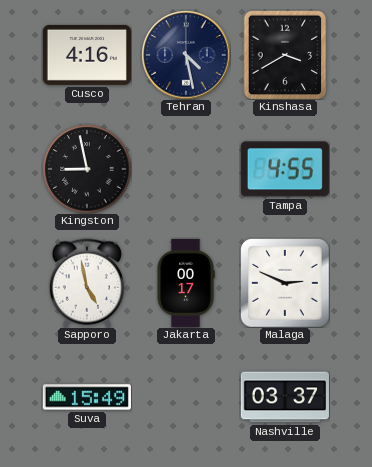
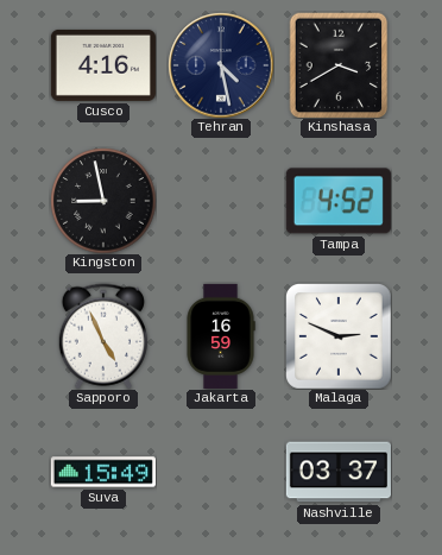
Tampa: 4:55 -> 4:52 (339, 201)
Sapporo: 4:58 -> 4:56 (103, 336)
Jakarta: 00:17 -> 16:59 (221, 336)
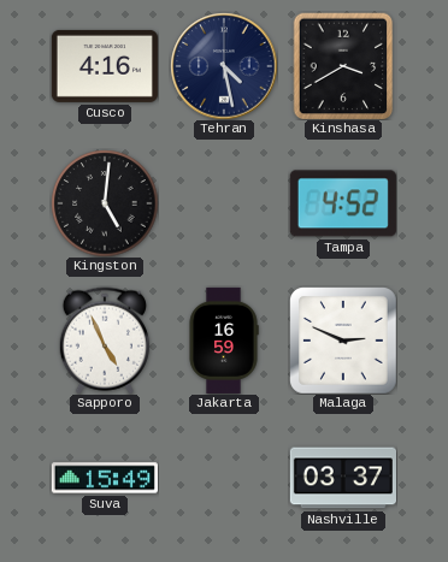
Kingston: 8:58 -> 5:01 (105, 203)
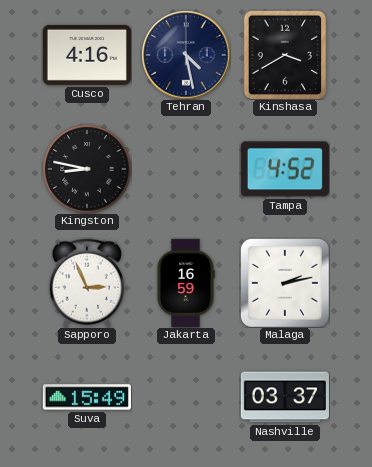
Kingston: 5:01 -> 8:47 (87, 169)
Sapporo: 4:56 -> 2:56 (87, 283)
Malaga: 2:49 -> 2:13 (285, 283)
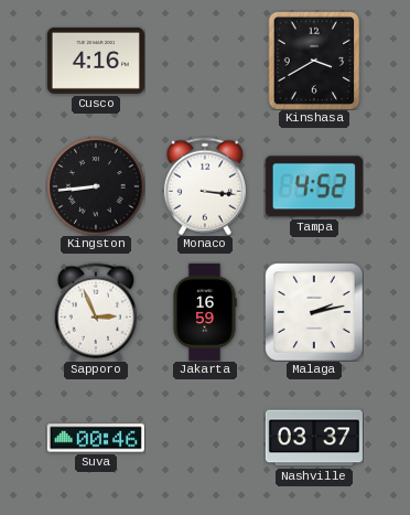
Tehran: 4:28 -> none (186, 55)
Kingston: 8:47 -> 8:44 (96, 186)
Monaco: none -> 3:16 (205, 186)
Suva: 15:49 -> 00:46 (96, 438)
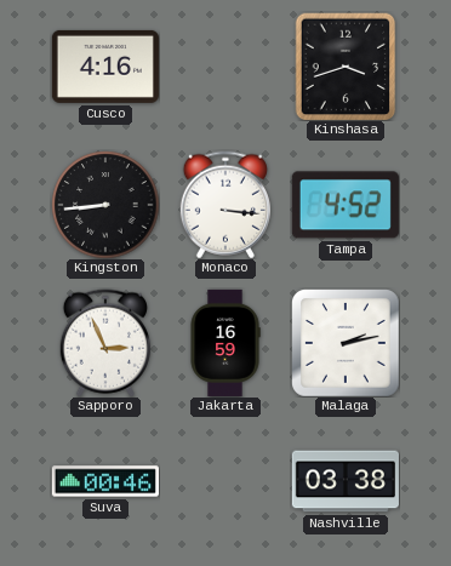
Kinshasa: 3:40 -> 3:42 (346, 67)
Nashville: 03:37 -> 03:38 (346, 481)
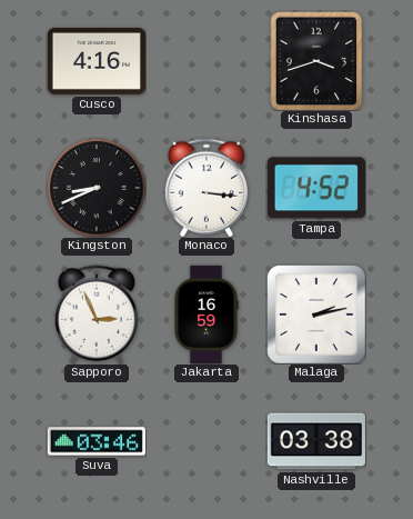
Kingston: 8:44 -> 8:41 (97, 188)
Suva: 00:46 -> 03:46 (97, 441)
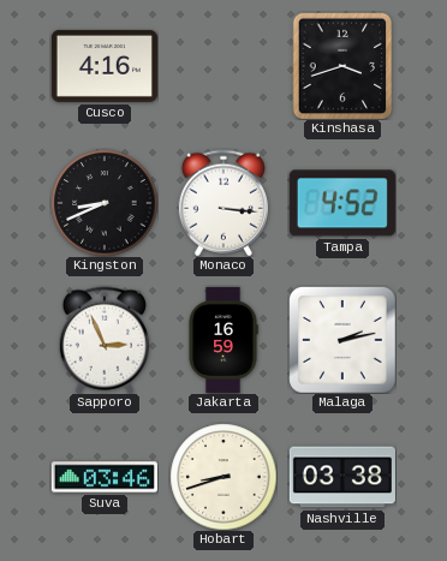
Hobart: none -> 8:42 (223, 477)
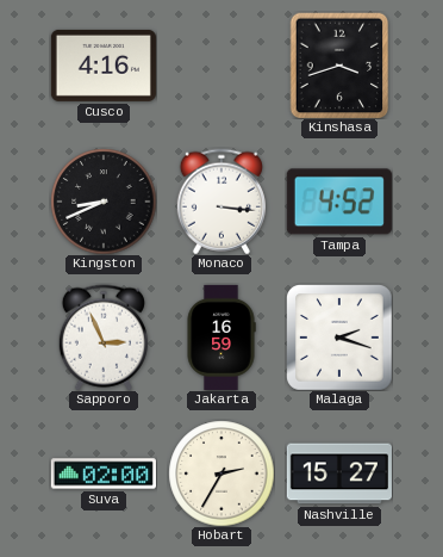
Malaga: 2:13 -> 2:18 (339, 338)
Suva: 03:46 -> 02:00 (104, 474)
Hobart: 8:42 -> 2:35 (221, 474)
Nashville: 03:38 -> 15:27 (339, 474)
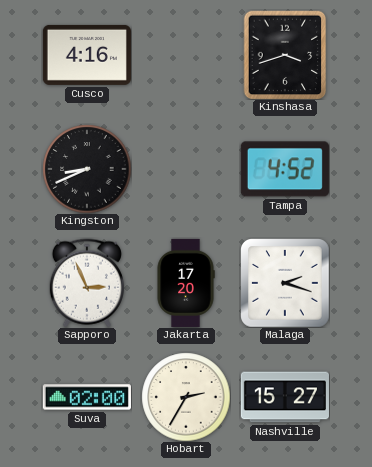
Monaco: 3:16 -> none (221, 202)
Jakarta: 16:59 -> 17:20 (186, 283)
